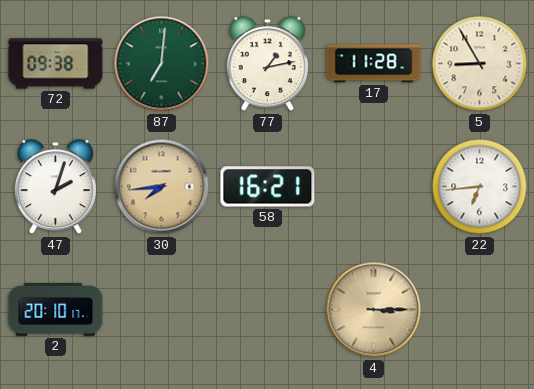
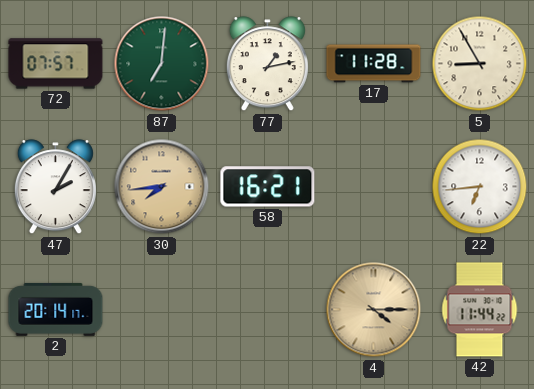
72: 09:38 -> 07:57 (56, 64)
47: 2:03 -> 2:05 (55, 187)
2: 20:10 -> 20:14 (56, 310)
4: 3:15 -> 4:15 (374, 310)
42: none -> 11:44 (480, 310)
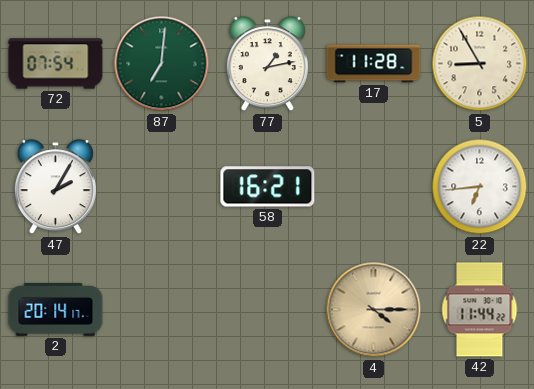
72: 07:57 -> 07:54 (56, 64)
30: 7:44 -> none (162, 187)
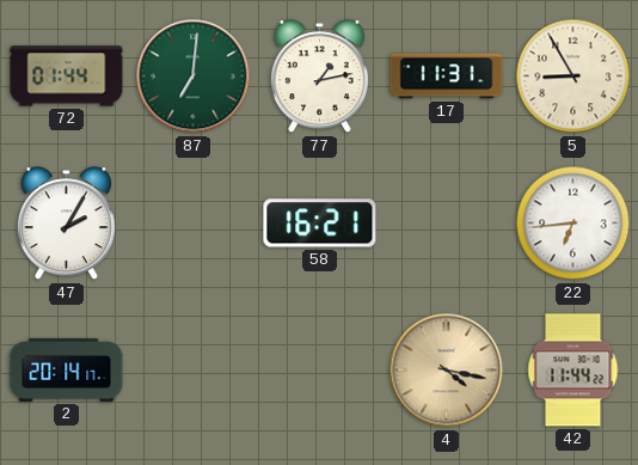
72: 07:54 -> 01:44 (67, 77)
17: 11:28 -> 11:31 (447, 77)
4: 4:15 -> 4:17 (447, 371)
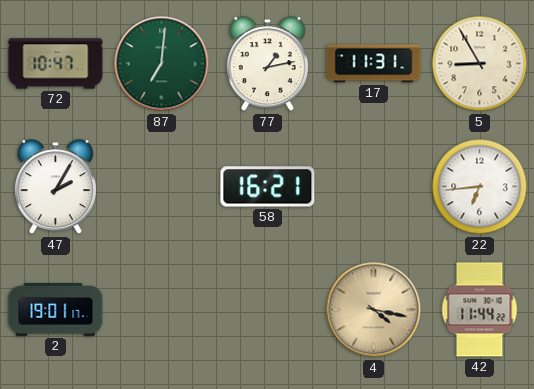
72: 01:44 -> 10:47 (56, 64)
2: 20:14 -> 19:01 (56, 310)
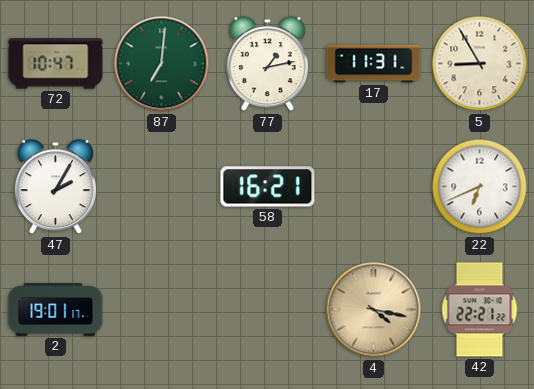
22: 6:44 -> 6:41 (480, 187)
42: 11:44 -> 22:21 (480, 310)
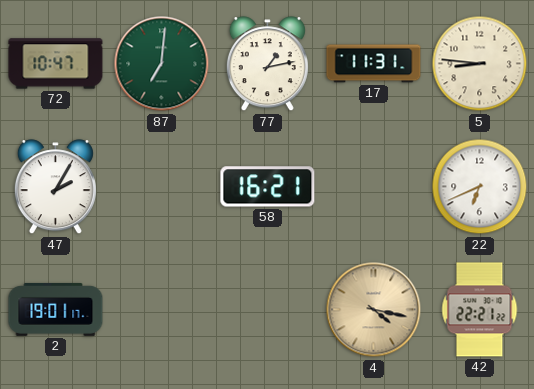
5: 8:55 -> 8:46 (480, 64)
